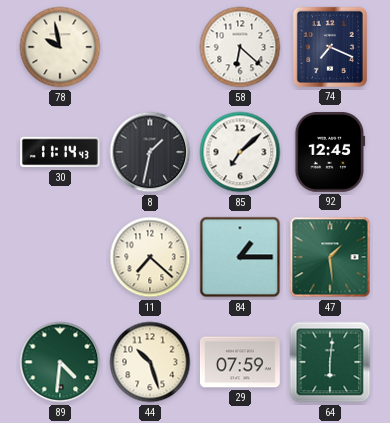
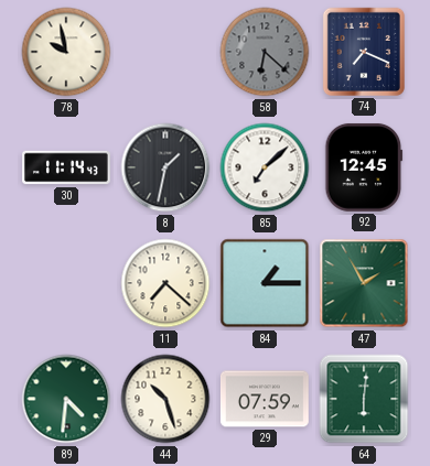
58 dial: white -> grey (265, 52)
47: 1:29 -> 1:55 (364, 283)
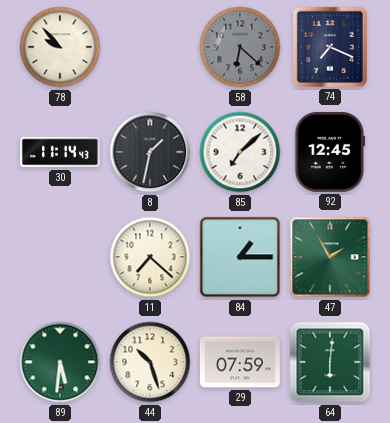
78: 9:58 -> 9:53 (60, 47)
89: 4:31 -> 5:31 (60, 362)
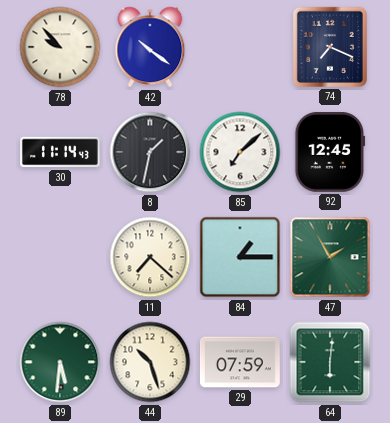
42: none -> 10:21 (150, 47)
58: 6:22 -> none (240, 47)
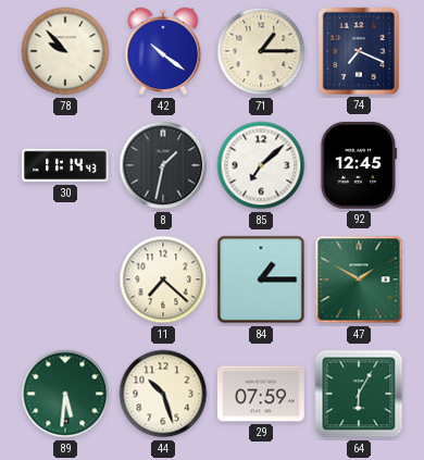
71: none -> 1:15 (261, 51)
47: 1:55 -> 1:50 (359, 279)
64: 6:01 -> 6:05 (359, 394)
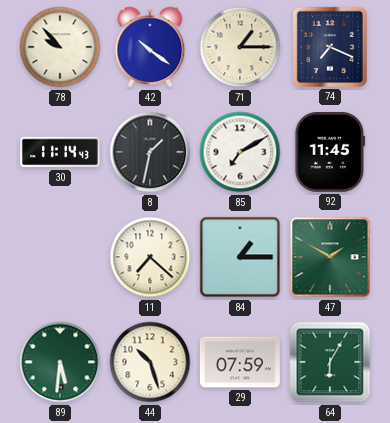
85: 7:08 -> 7:10 (240, 152)
92: 12:45 -> 11:45 (330, 152)
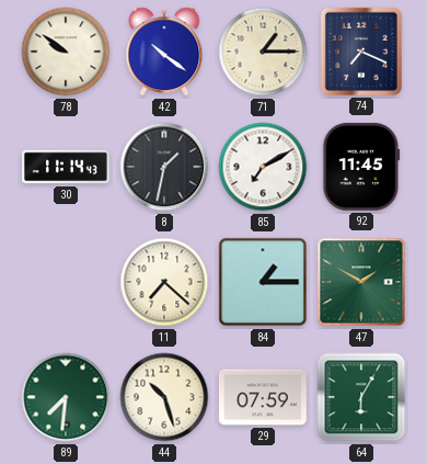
78: 9:53 -> 9:51 (66, 52)
89: 5:31 -> 7:31 (66, 397)
